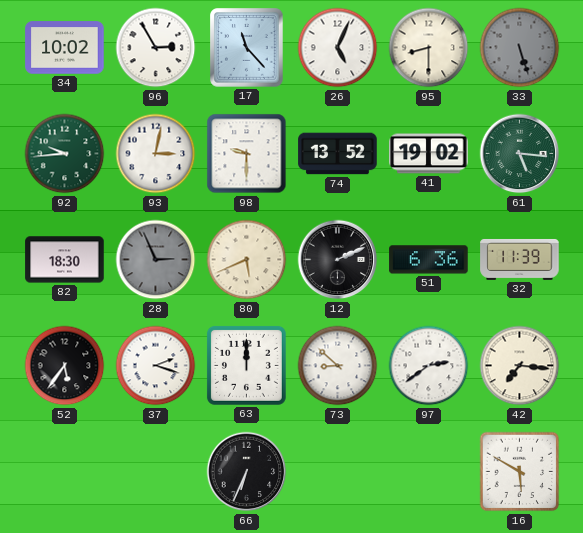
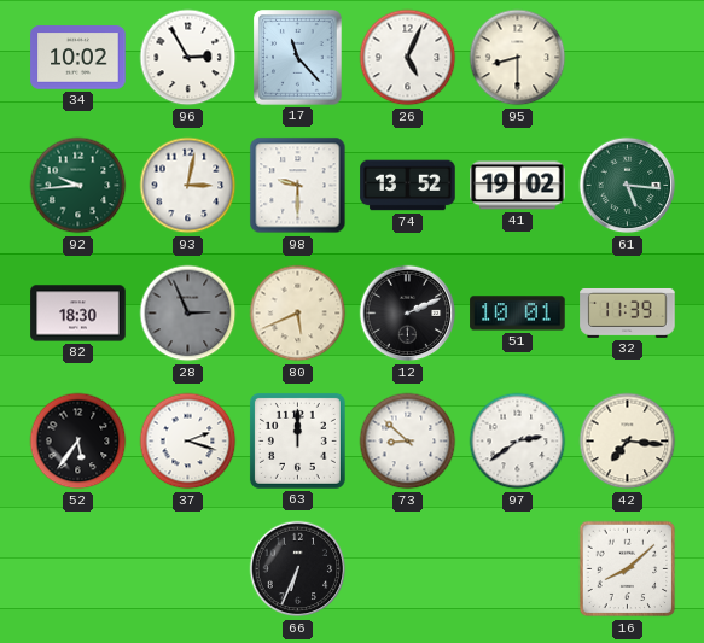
33: 5:27 -> none (520, 48)
51: 6:36 -> 10:01 (518, 314)
16: 5:50 -> 8:08 (628, 569)
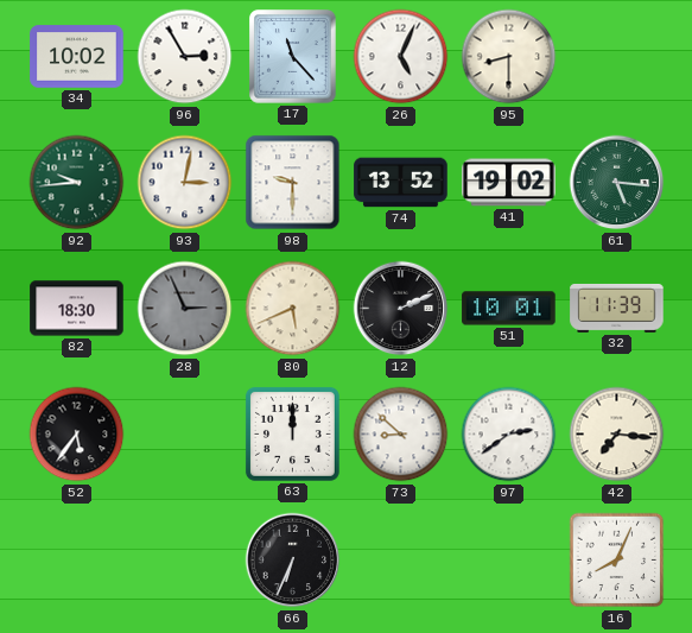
37: 2:18 -> none (188, 442)
16: 8:08 -> 8:04 (617, 561)
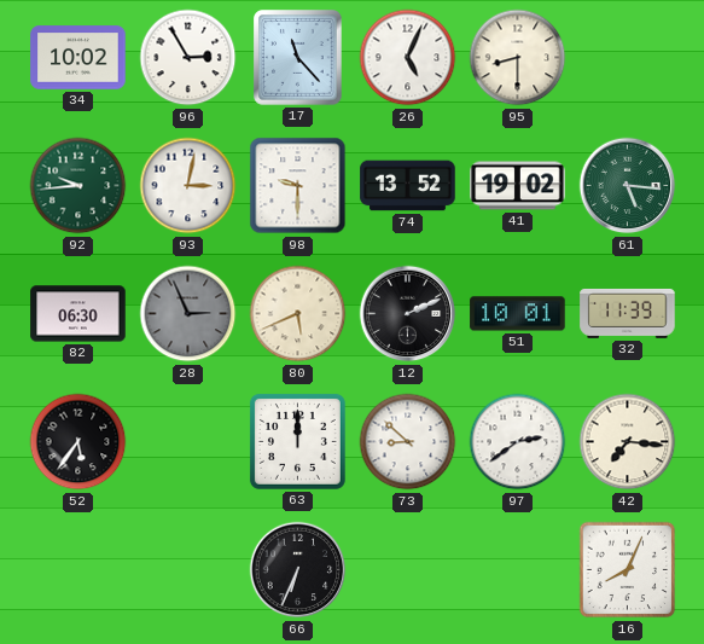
82: 18:30 -> 06:30 (78, 314)
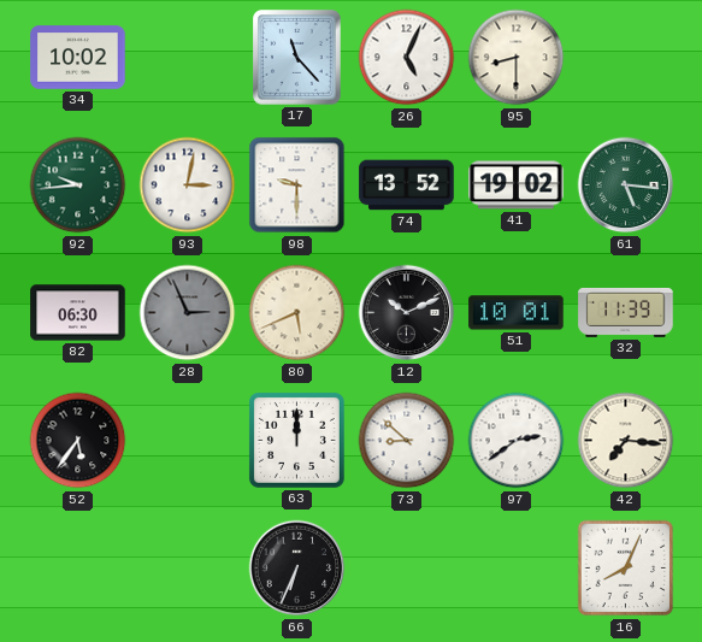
96: 2:55 -> none (188, 58)
12: 2:11 -> 10:11 (407, 313)
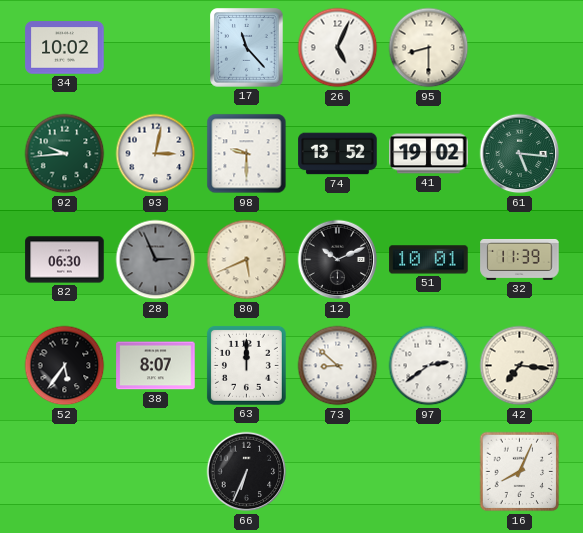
38: none -> 8:07 (156, 366)
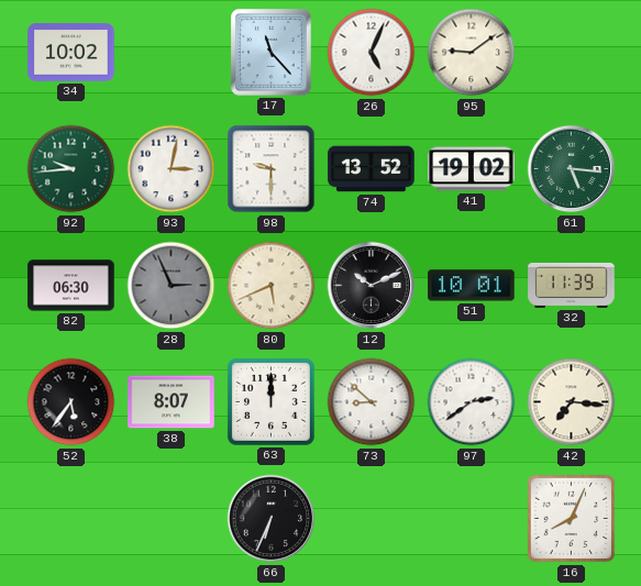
95: 8:30 -> 9:09 (472, 53)
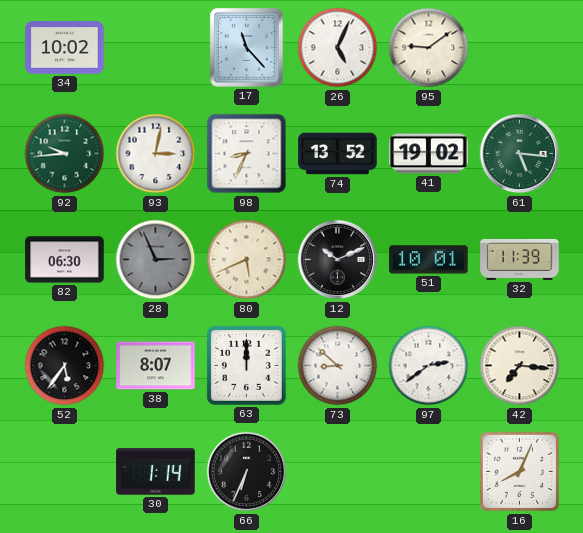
98: 9:30 -> 8:34 (247, 154)
30: none -> 1:14 (156, 472)
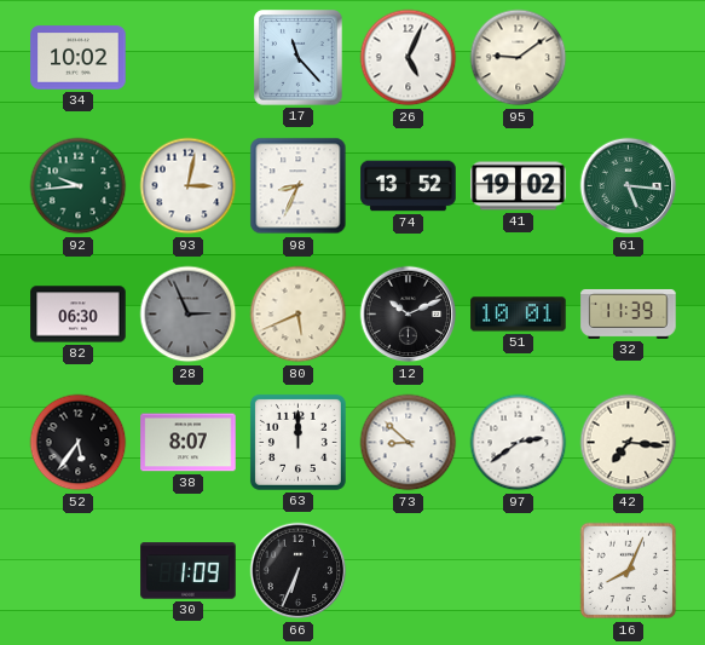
30: 1:14 -> 1:09 (189, 571)
